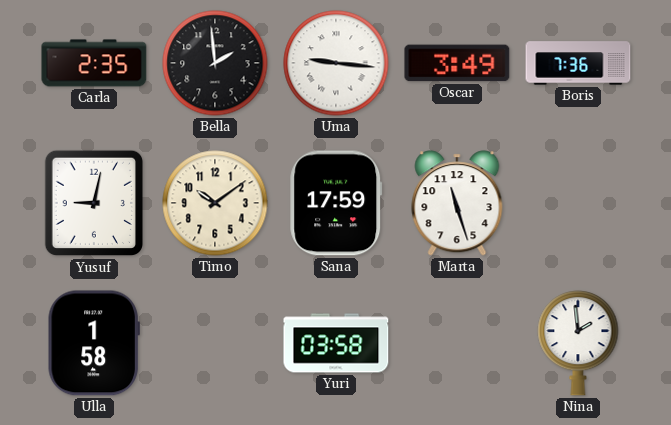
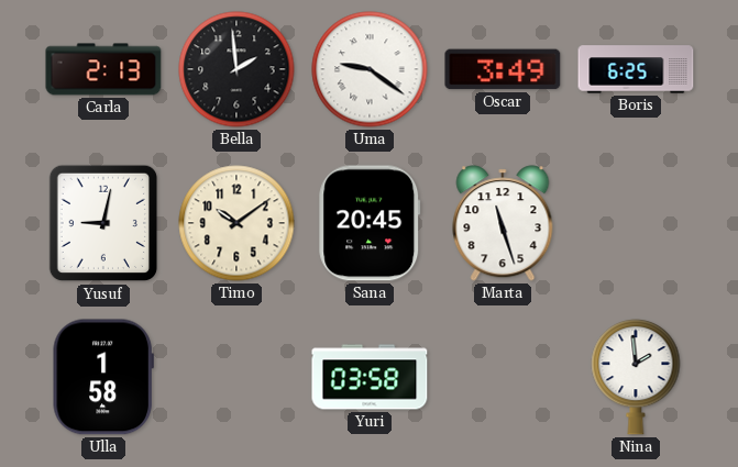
Carla: 2:35 -> 2:13 (103, 69)
Uma: 9:16 -> 9:21 (370, 69)
Boris: 7:36 -> 6:25 (636, 69)
Sana: 17:59 -> 20:45 (370, 223)
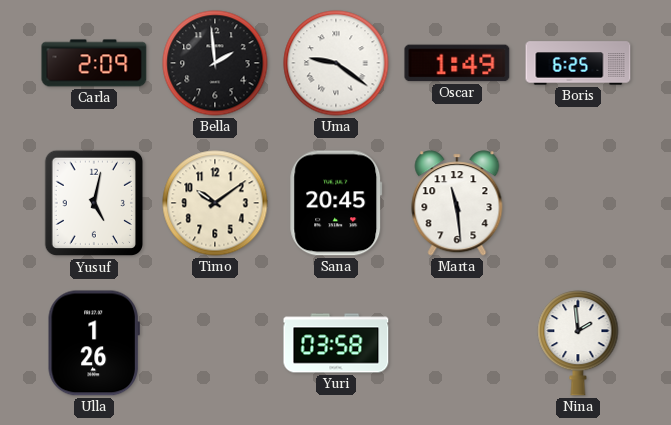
Carla: 2:13 -> 2:09 (94, 63)
Oscar: 3:49 -> 1:49 (457, 63)
Yusuf: 9:02 -> 5:02 (93, 203)
Marta: 11:27 -> 11:29 (457, 203)
Ulla: 1:58 -> 1:26 (94, 343)
